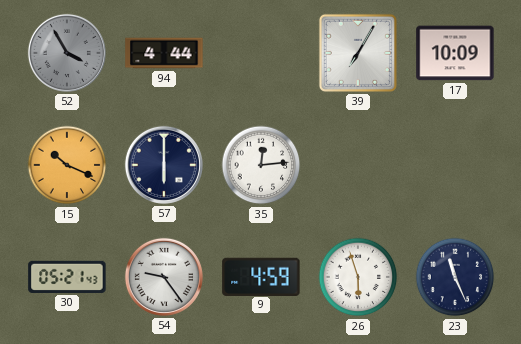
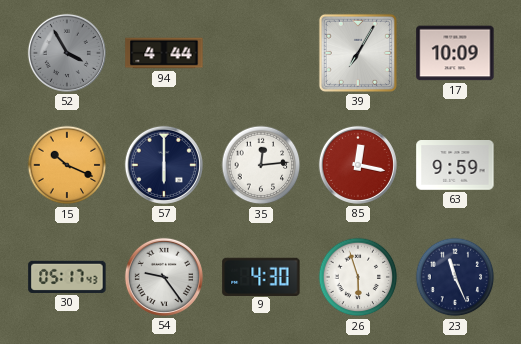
85: none -> 12:17 (358, 165)
63: none -> 9:59 (455, 166)
30: 05:21 -> 05:17 (67, 277)
9: 4:59 -> 4:30 (261, 276)
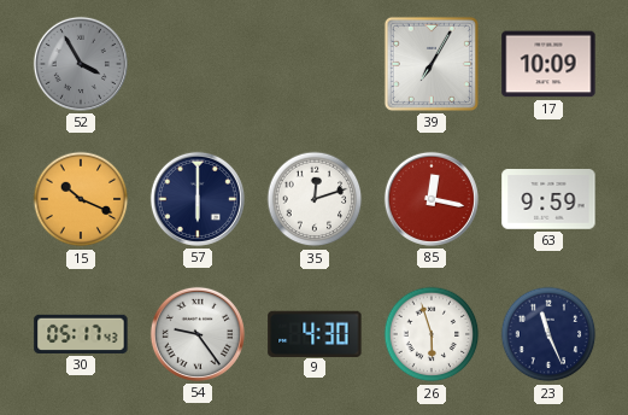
94: 4:44 -> none (164, 53)
35: 12:14 -> 12:12 (315, 199)
